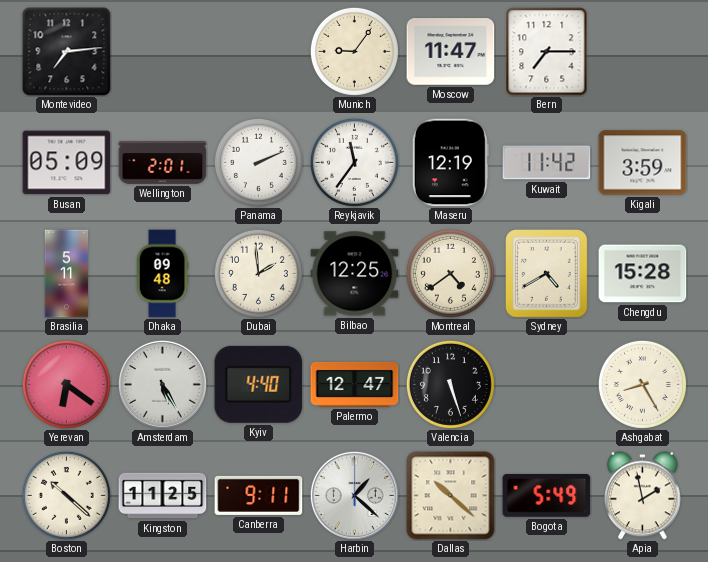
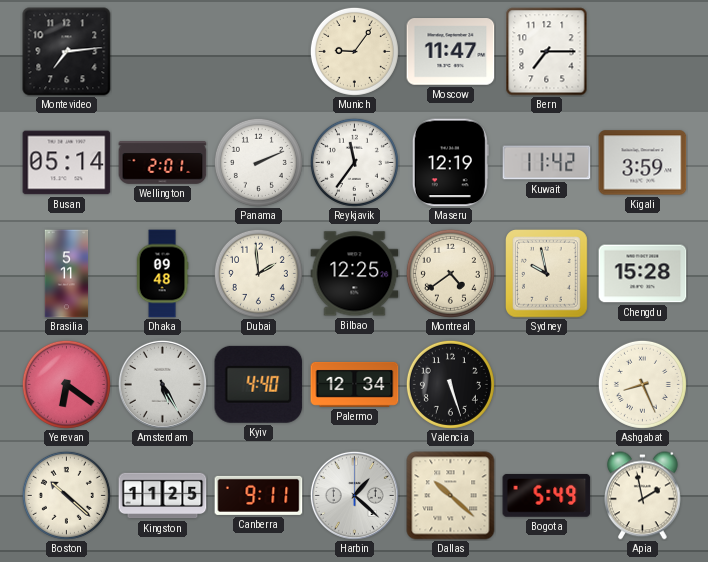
Busan: 05:09 -> 05:14 (67, 163)
Sydney: 4:40 -> 9:58 (547, 274)
Palermo: 12:47 -> 12:34 (355, 384)
Ashgabat: 8:25 -> 8:26 (642, 384)
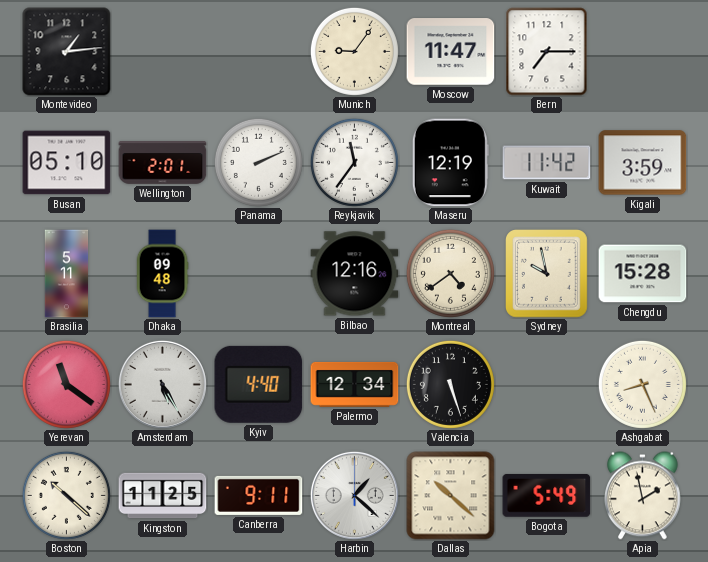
Montevideo: 7:14 -> 1:14 (67, 52)
Busan: 05:14 -> 05:10 (67, 163)
Dubai: 1:59 -> none (258, 273)
Bilbao: 12:25 -> 12:16 (355, 274)
Yerevan: 6:21 -> 11:21 (66, 384)
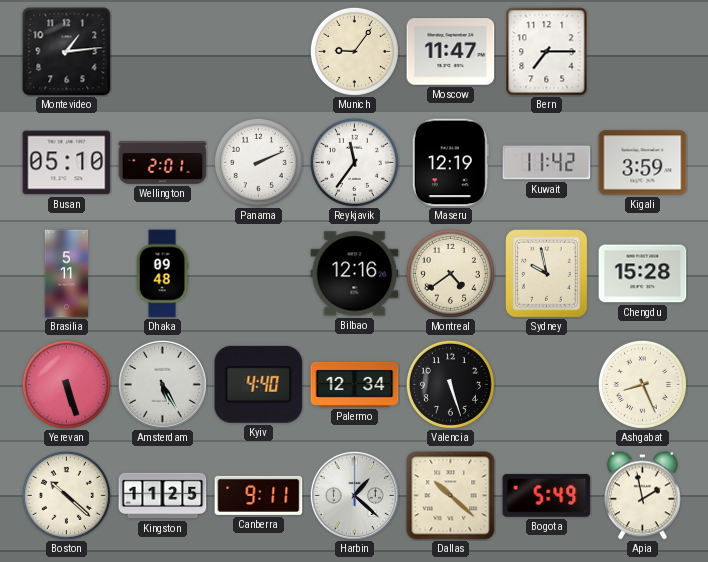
Yerevan: 11:21 -> 5:27 (66, 384)
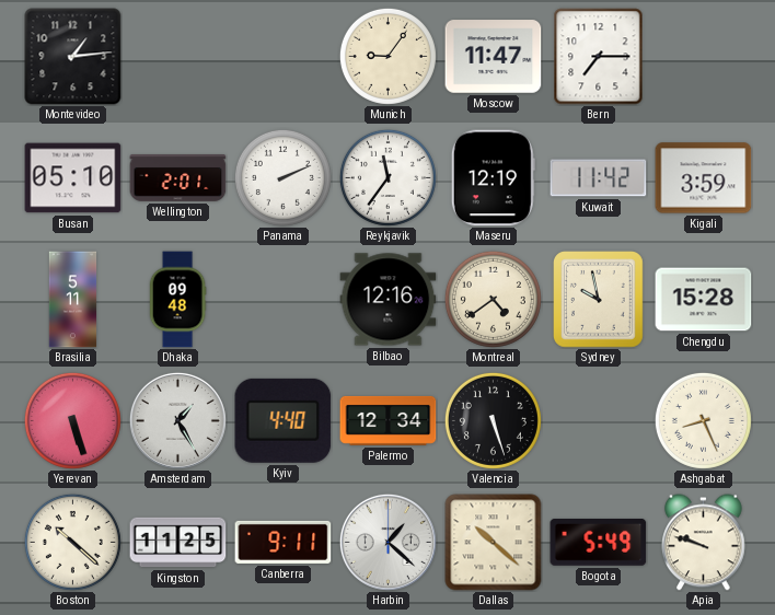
Amsterdam: 5:25 -> 1:25 (177, 420)
Apia: 1:58 -> 9:48 (704, 543)
